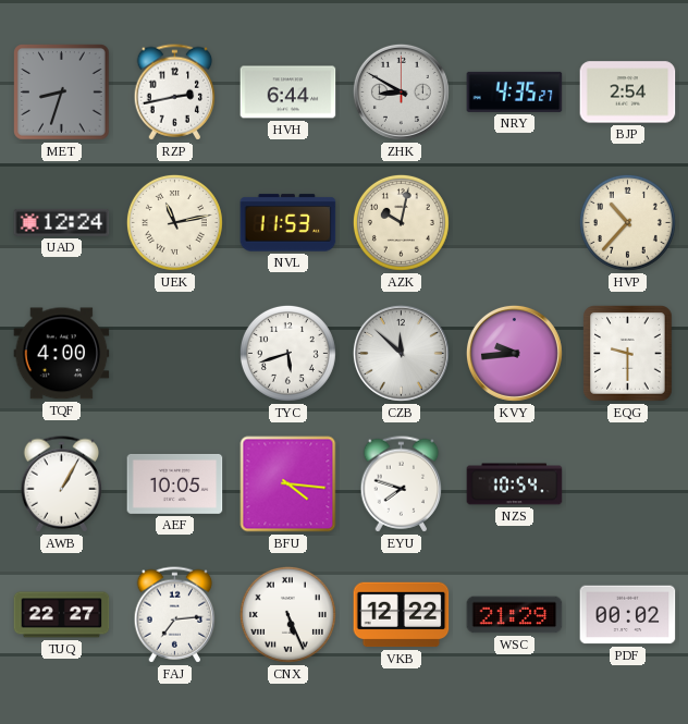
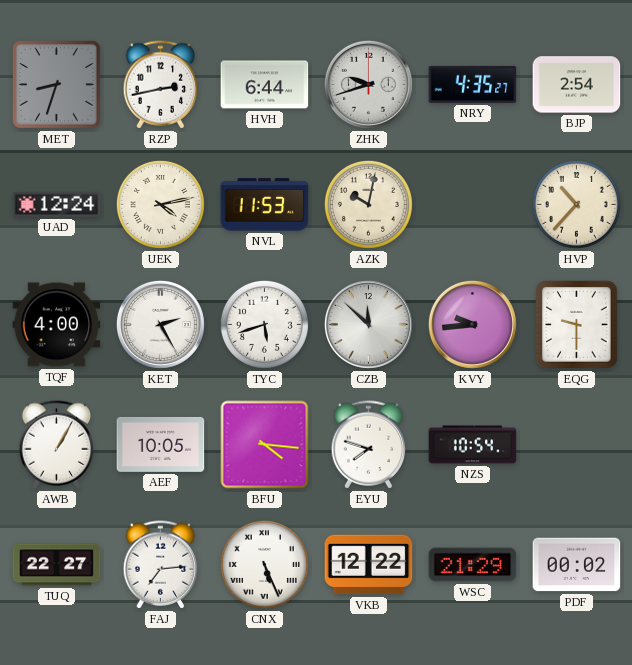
ZHK: 8:50 -> 9:42 (368, 84)
UEK: 11:13 -> 4:13 (160, 204)
KET: none -> 2:25 (160, 324)
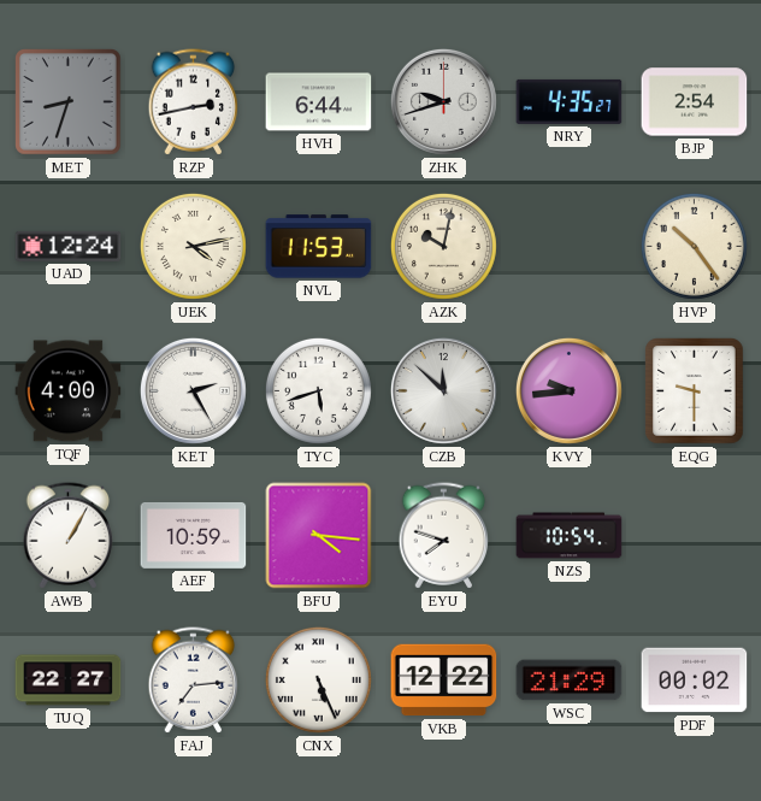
HVP: 10:37 -> 10:24 (694, 246)
AEF: 10:05 -> 10:59 (194, 535)
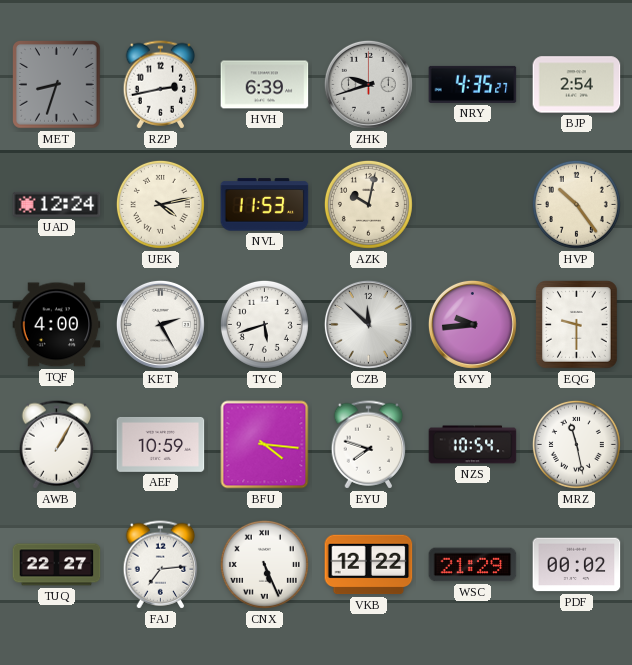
HVH: 6:44 -> 6:39 (265, 85)
MRZ: none -> 11:28 (576, 444)
